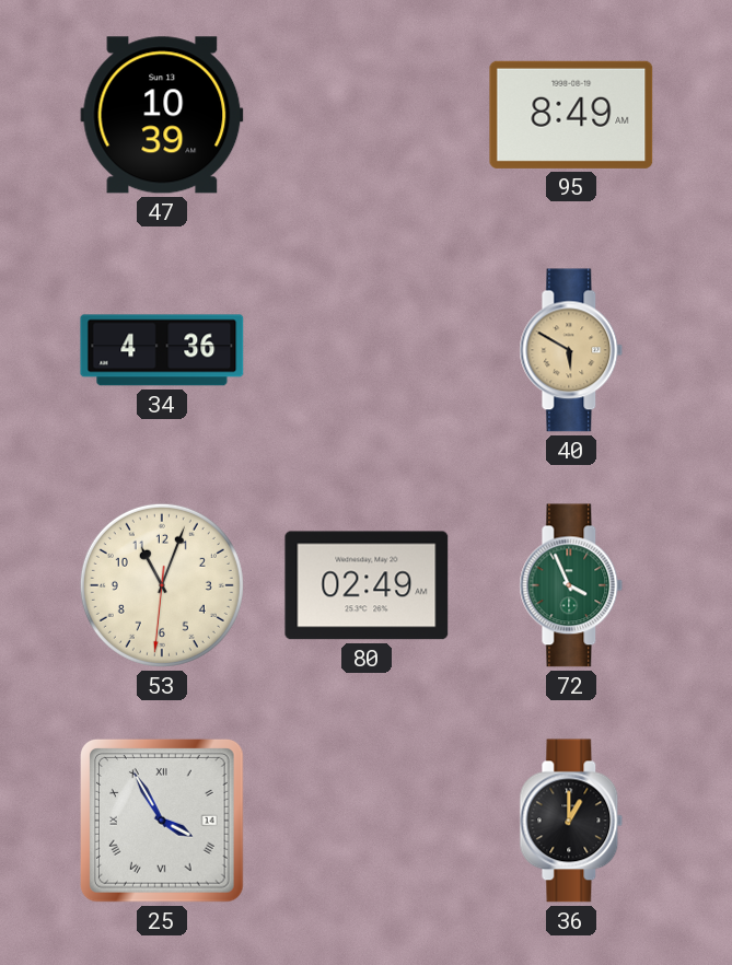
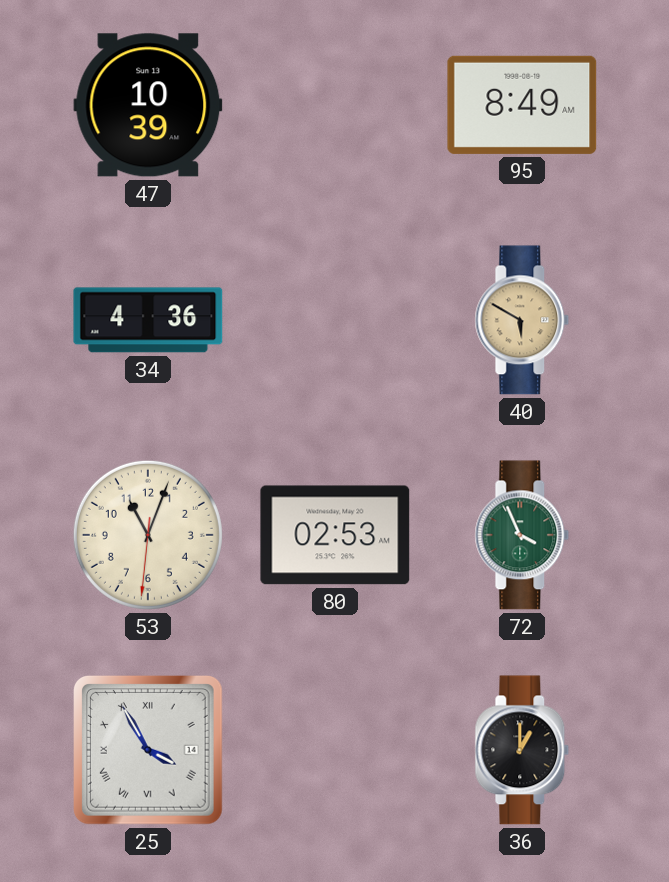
80: 02:49 -> 02:53 (335, 535)
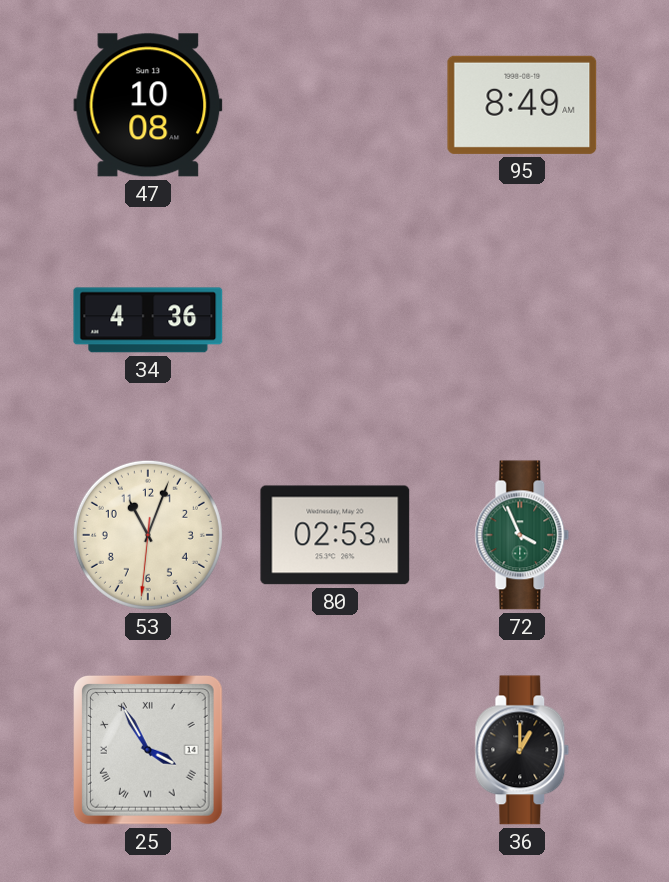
47: 10:39 -> 10:08 (148, 105)
40: 5:50 -> none (522, 320)
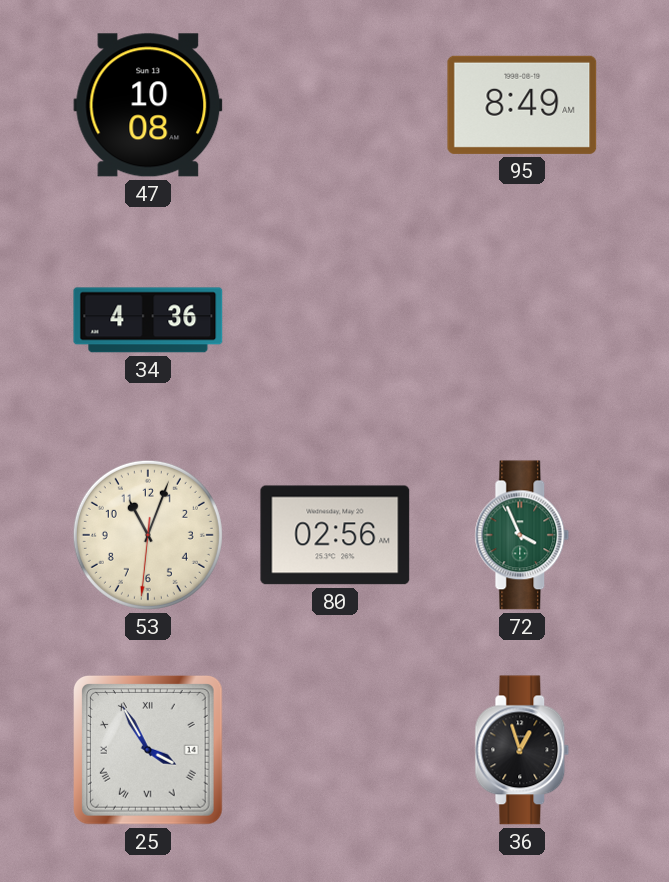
80: 02:53 -> 02:56 (335, 535)
36: 1:00 -> 12:57 (522, 750)
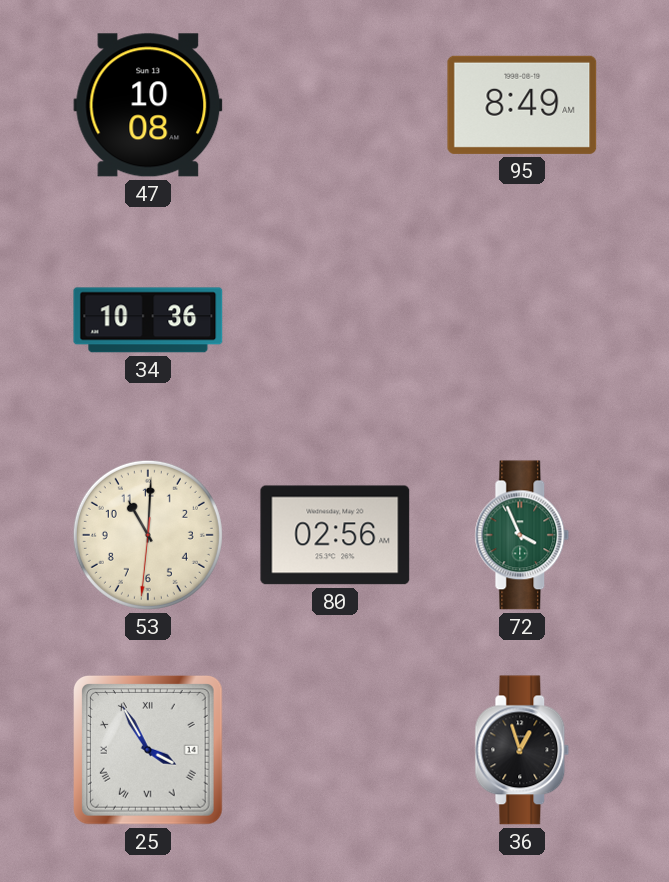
34: 4:36 -> 10:36 (148, 320)
53: 11:03 -> 11:00 (148, 535)
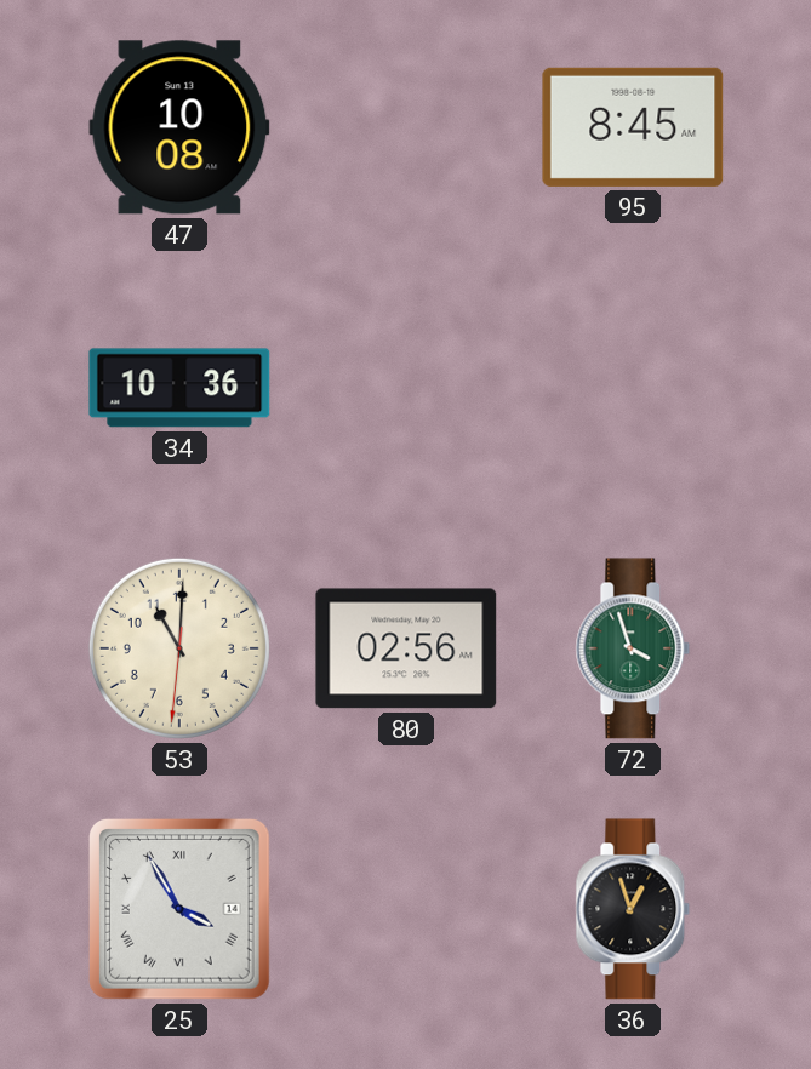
95: 8:49 -> 8:45 (633, 127)
72: 3:56 -> 3:57 (633, 648)
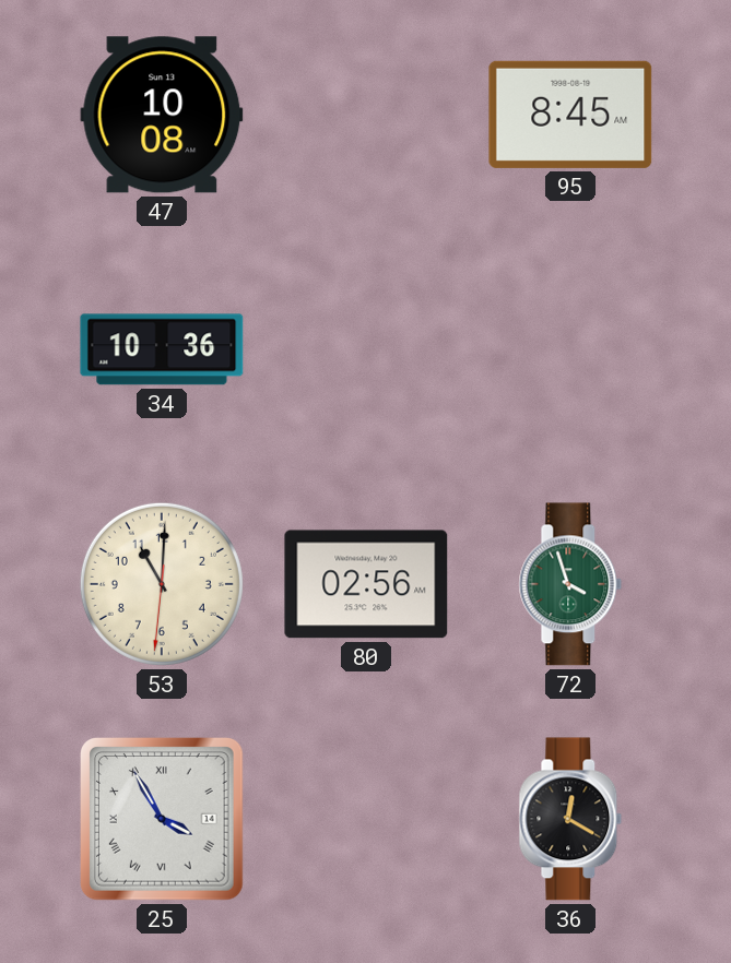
36: 12:57 -> 12:20 (570, 819)
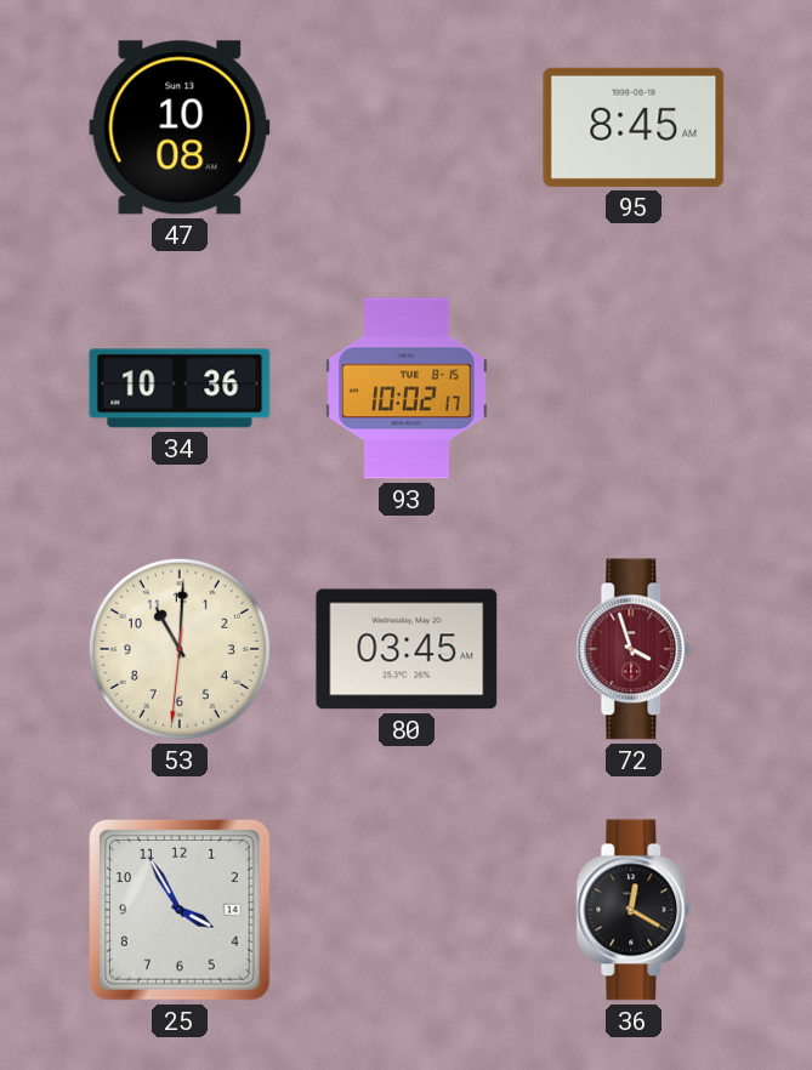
93: none -> 10:02 (407, 388)
80: 02:56 -> 03:45 (407, 649)
72 dial: green -> burgundy (634, 649)
25 numerals: Roman -> Arabic (181, 911)
